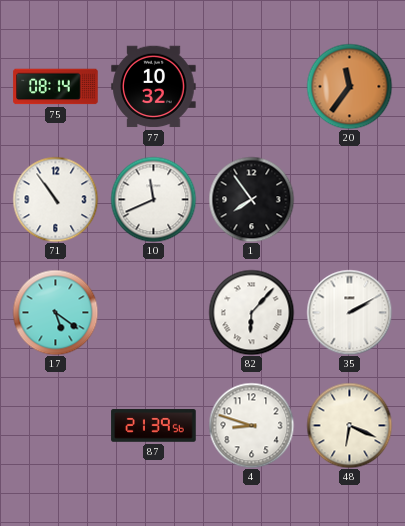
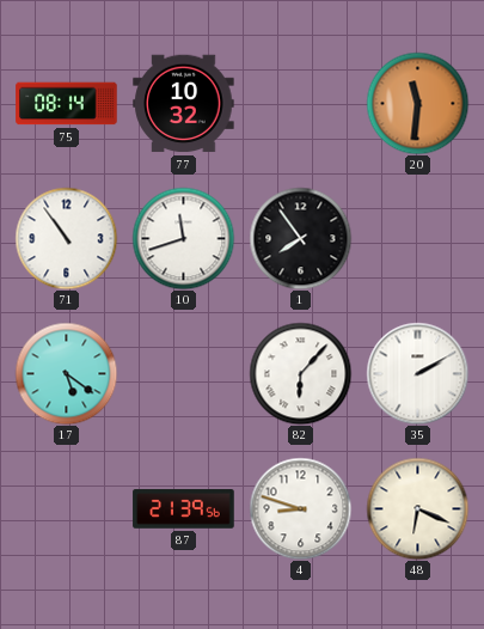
20: 11:36 -> 11:31 (417, 103)
10: 11:41 -> 11:42 (183, 238)
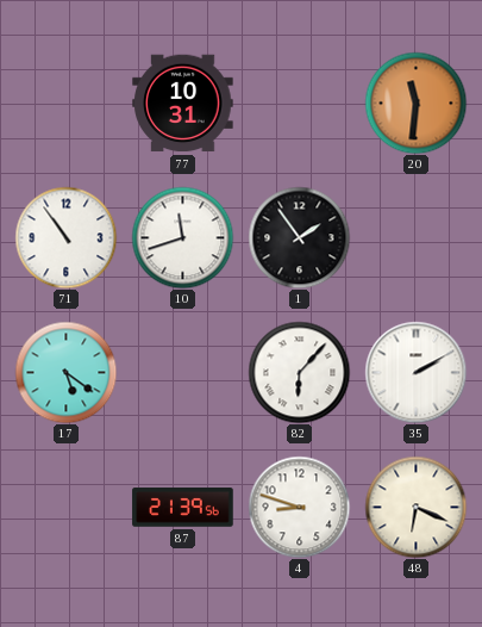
75: 08:14 -> none (67, 104)
77: 10:32 -> 10:31 (183, 104)
1: 7:54 -> 1:54 (299, 237)
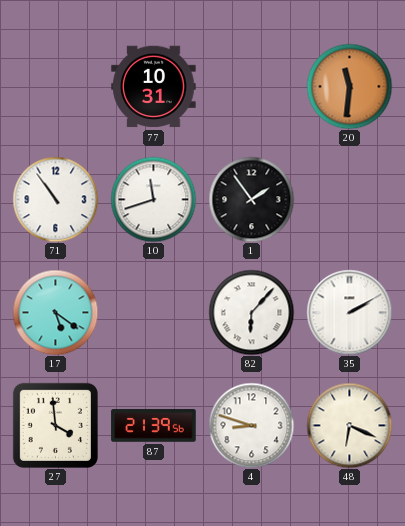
27: none -> 3:59 (55, 425)
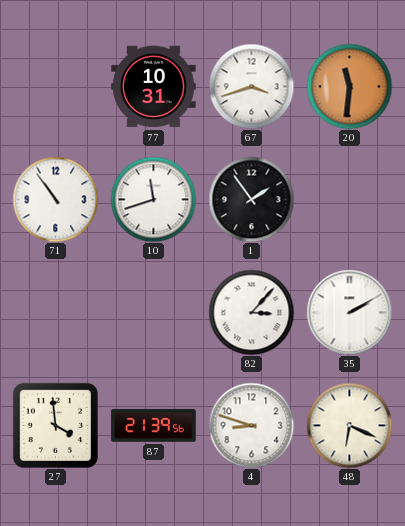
67: none -> 3:42 (251, 86)
17: 5:21 -> none (55, 312)
82: 6:07 -> 3:07 (251, 312)
